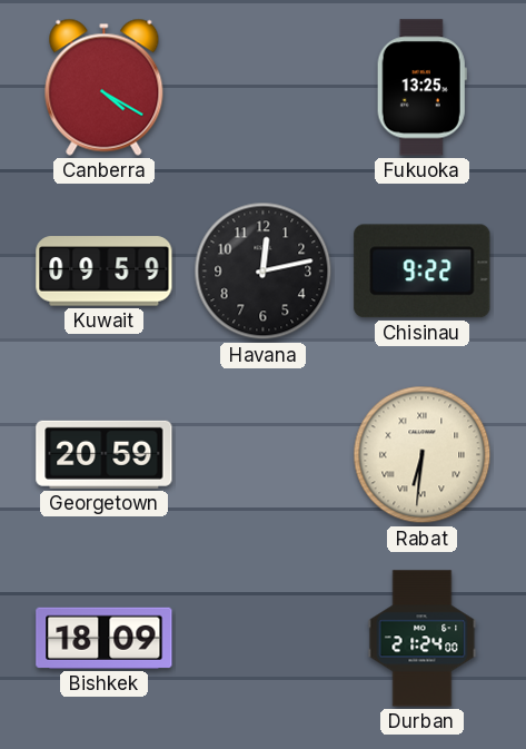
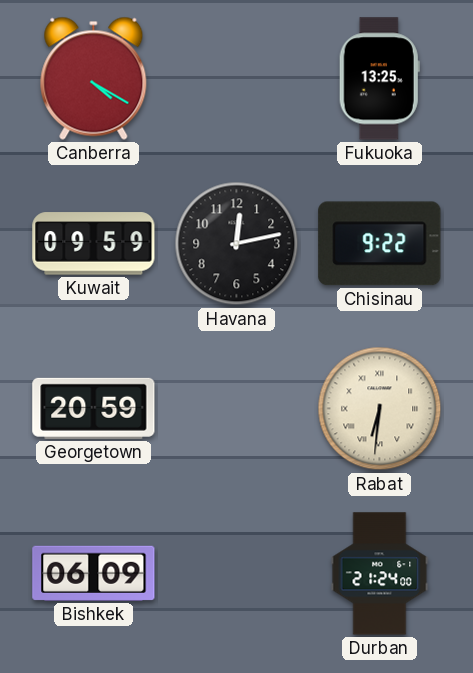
Bishkek: 18:09 -> 06:09 (94, 573)
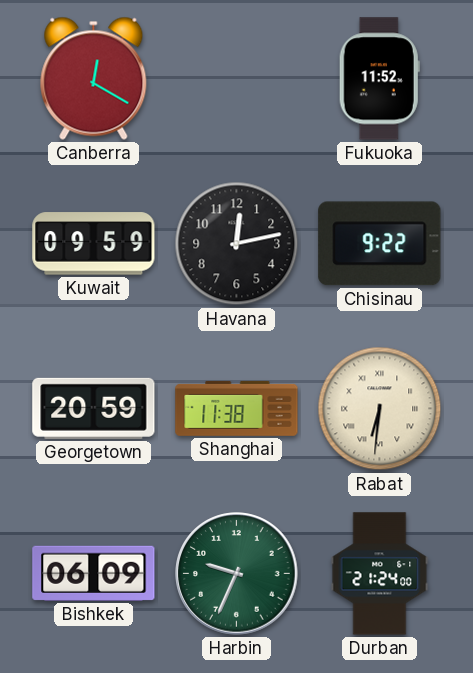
Canberra: 4:20 -> 12:20 (94, 78)
Fukuoka: 13:25 -> 11:52 (379, 79)
Shanghai: none -> 11:38 (237, 408)
Harbin: none -> 9:34 (237, 574)
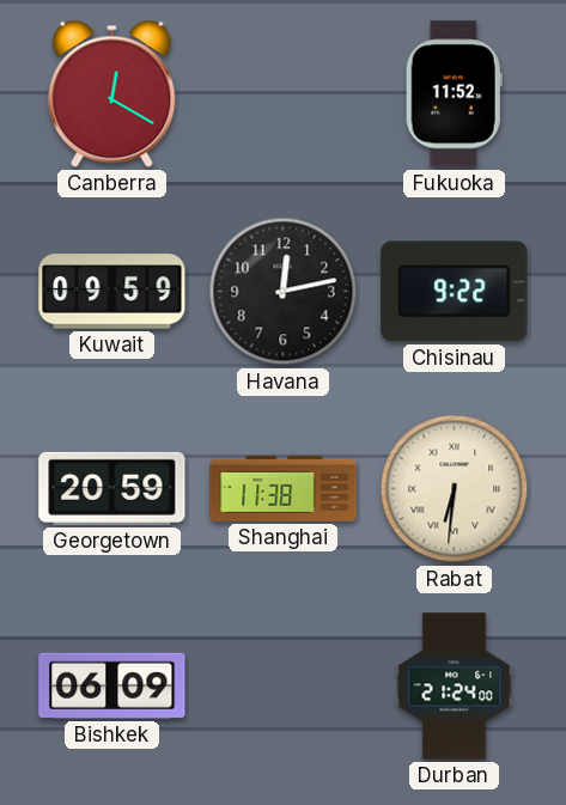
Harbin: 9:34 -> none (237, 574)
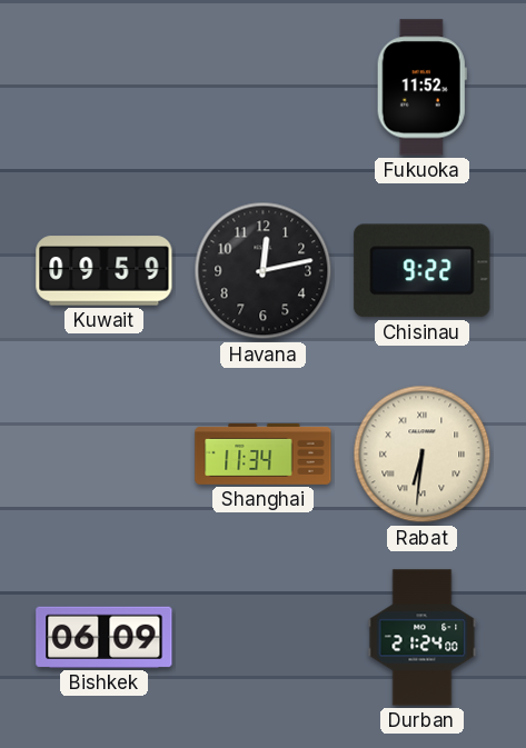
Canberra: 12:20 -> none (112, 93)
Georgetown: 20:59 -> none (112, 488)
Shanghai: 11:38 -> 11:34 (264, 453)
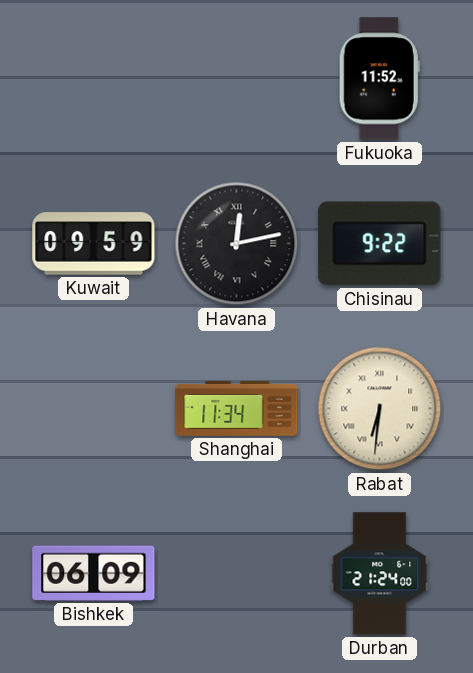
Havana numerals: Arabic -> Roman (237, 244)
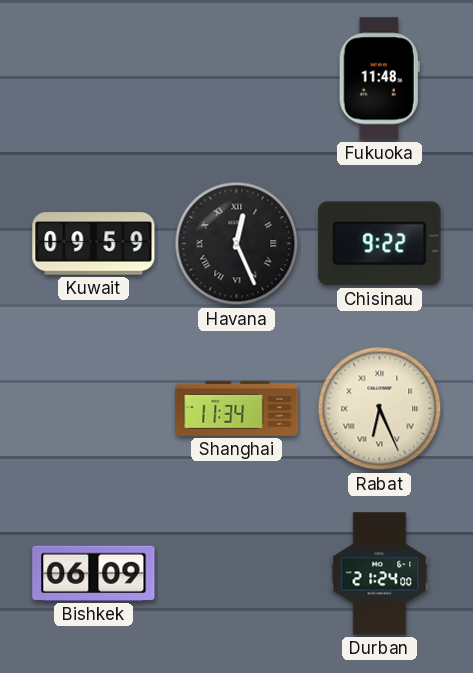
Fukuoka: 11:52 -> 11:48 (379, 79)
Havana: 12:13 -> 12:26 (237, 244)
Rabat: 6:31 -> 6:26 (380, 409)
